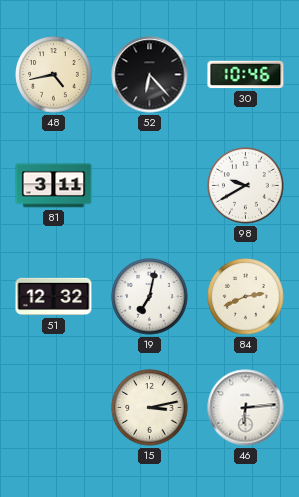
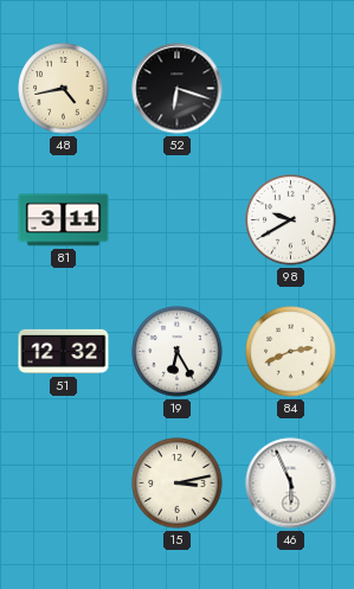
52: 6:23 -> 6:18 (178, 89)
30: 10:46 -> none (246, 75)
19: 7:02 -> 6:25 (178, 352)
46: 6:14 -> 5:56 (291, 484)
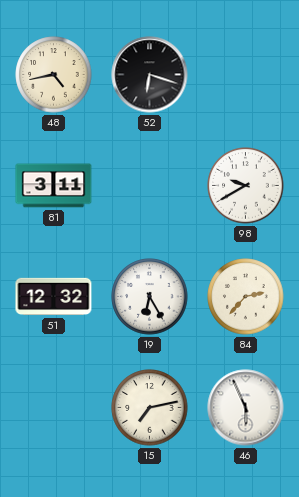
84: 2:41 -> 2:37 (246, 297)
15: 3:13 -> 7:13 (150, 408)
